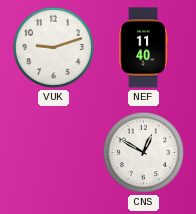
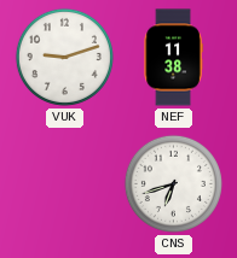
NEF: 11:40 -> 11:38 (173, 58)
CNS: 12:50 -> 6:42 (173, 183)
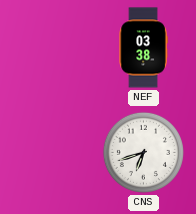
VUK: 9:12 -> none (64, 57)
NEF: 11:38 -> 03:38 (143, 48)
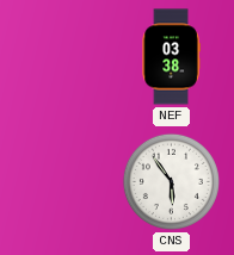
CNS: 6:42 -> 5:54 (171, 181)
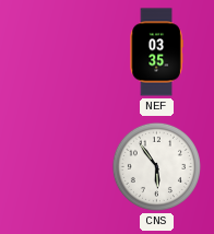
NEF: 03:38 -> 03:35 (156, 52)
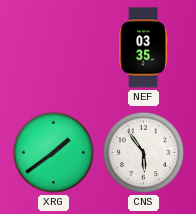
XRG: none -> 1:39 (53, 152)
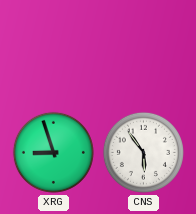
NEF: 03:35 -> none (143, 48)
XRG: 1:39 -> 8:57 (53, 152)
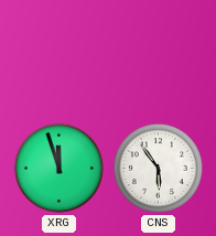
XRG: 8:57 -> 11:57 (58, 168)
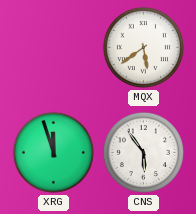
MQX: none -> 5:39 (143, 47)
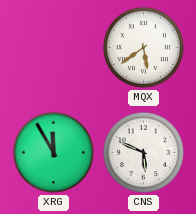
XRG: 11:57 -> 11:55 (53, 152)
CNS: 5:54 -> 5:49 (143, 152)
